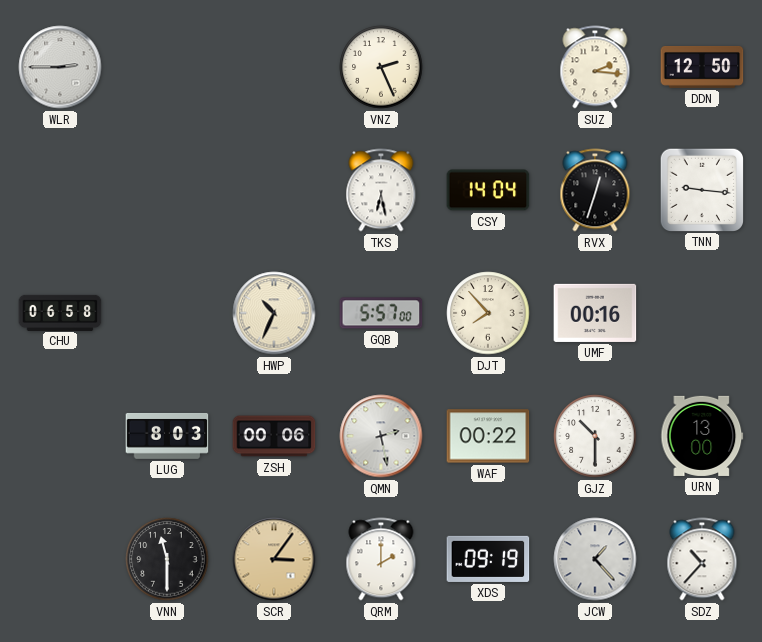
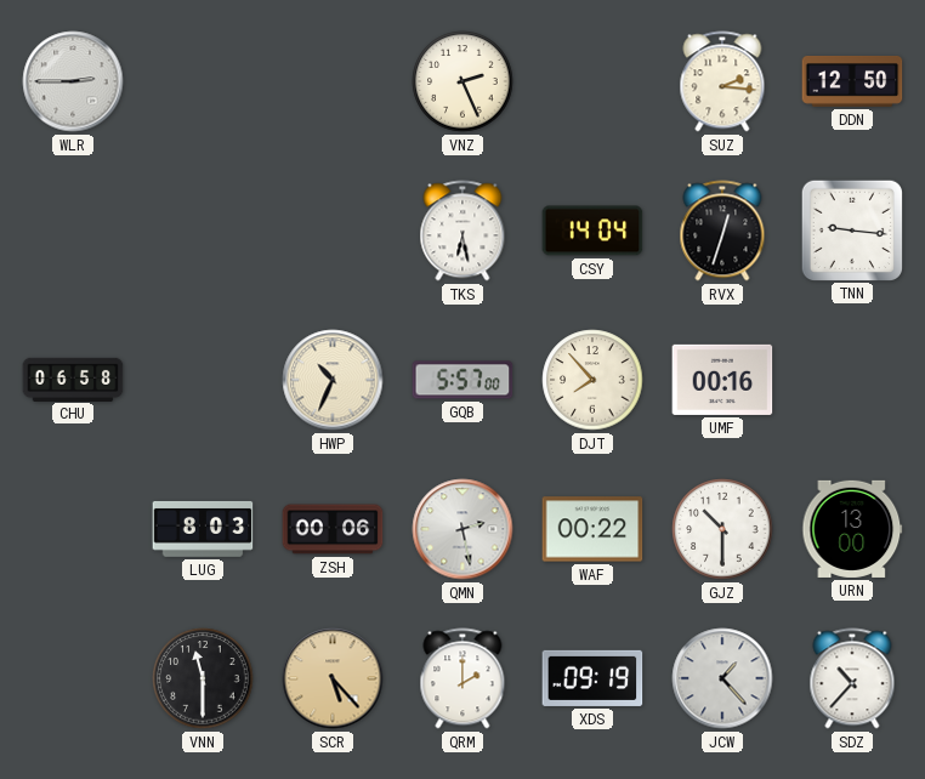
SCR: 3:06 -> 5:23 (333, 678)
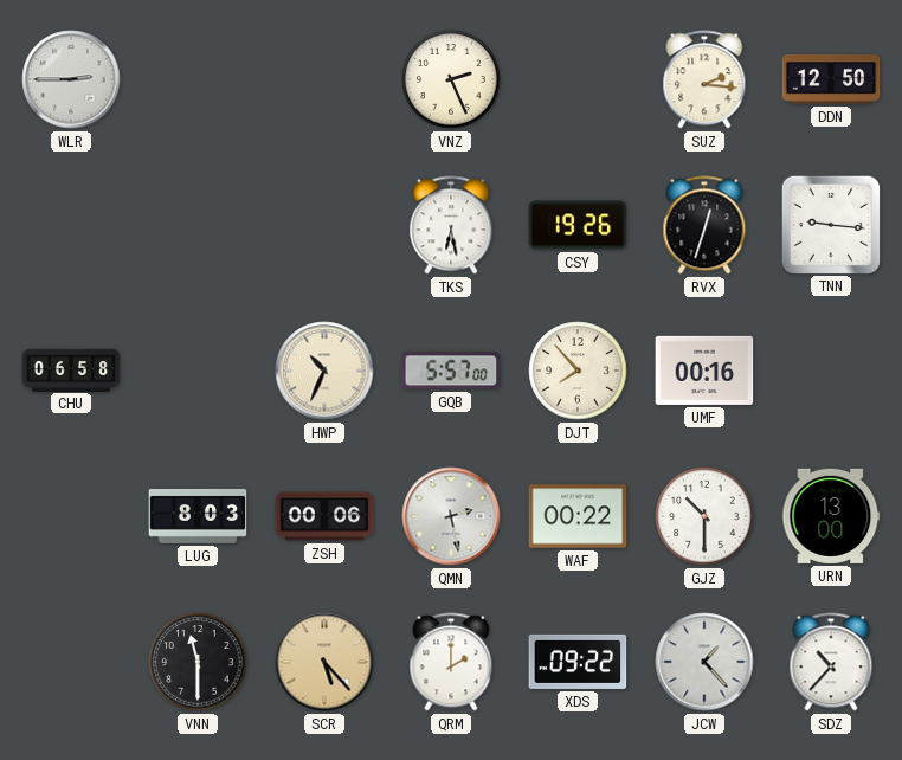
CSY: 14:04 -> 19:26 (578, 225)
XDS: 09:19 -> 09:22 (578, 662)
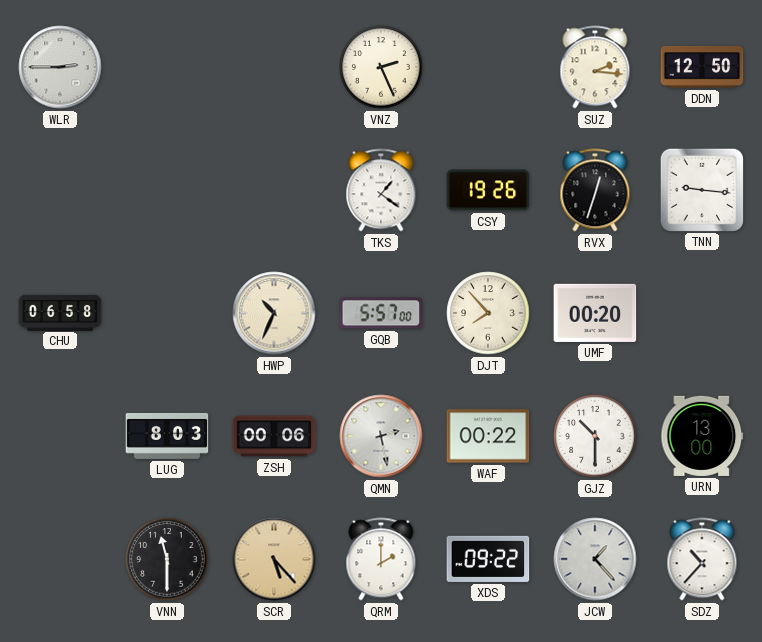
TKS: 6:28 -> 1:21 (381, 190)
UMF: 00:16 -> 00:20 (595, 313)
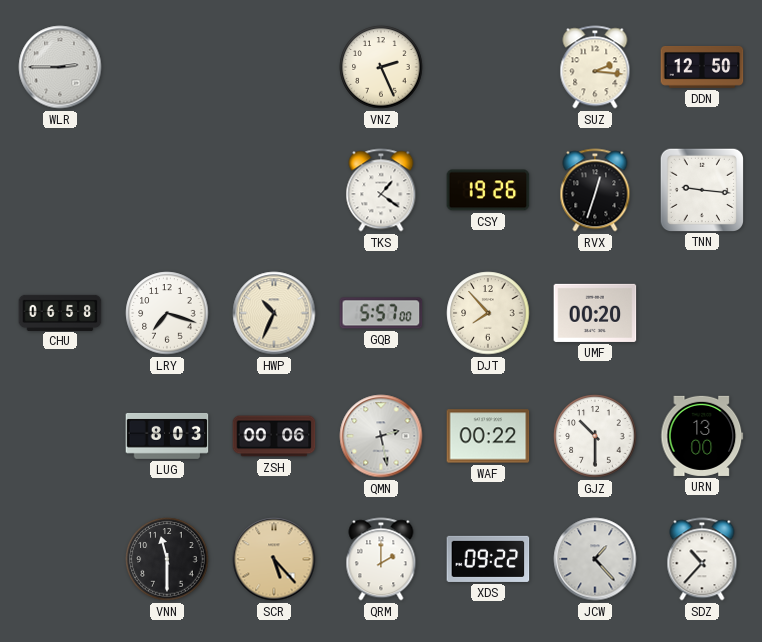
LRY: none -> 7:18 (167, 313)
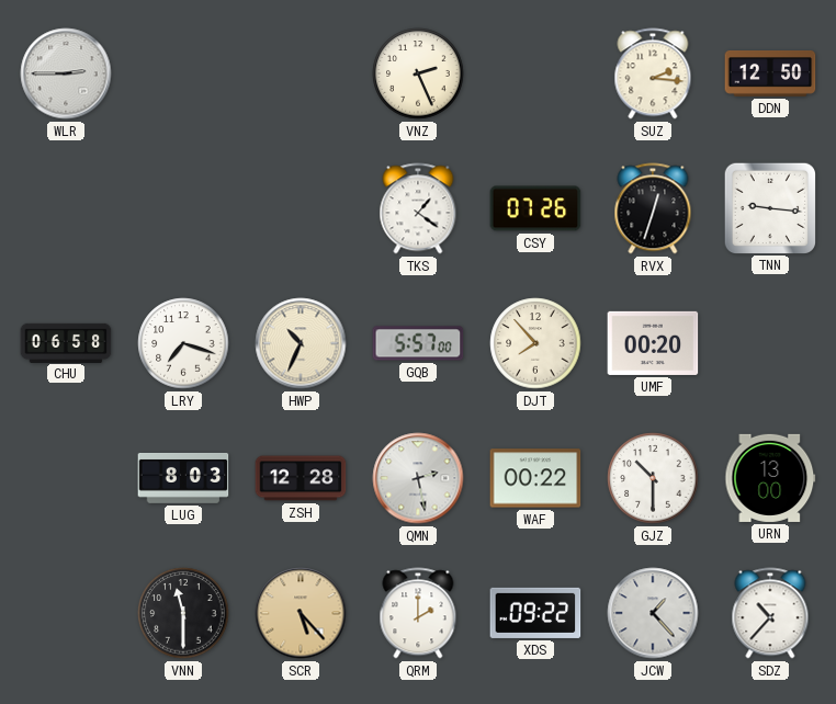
CSY: 19:26 -> 07:26 (535, 208)
ZSH: 00:06 -> 12:28 (301, 478)
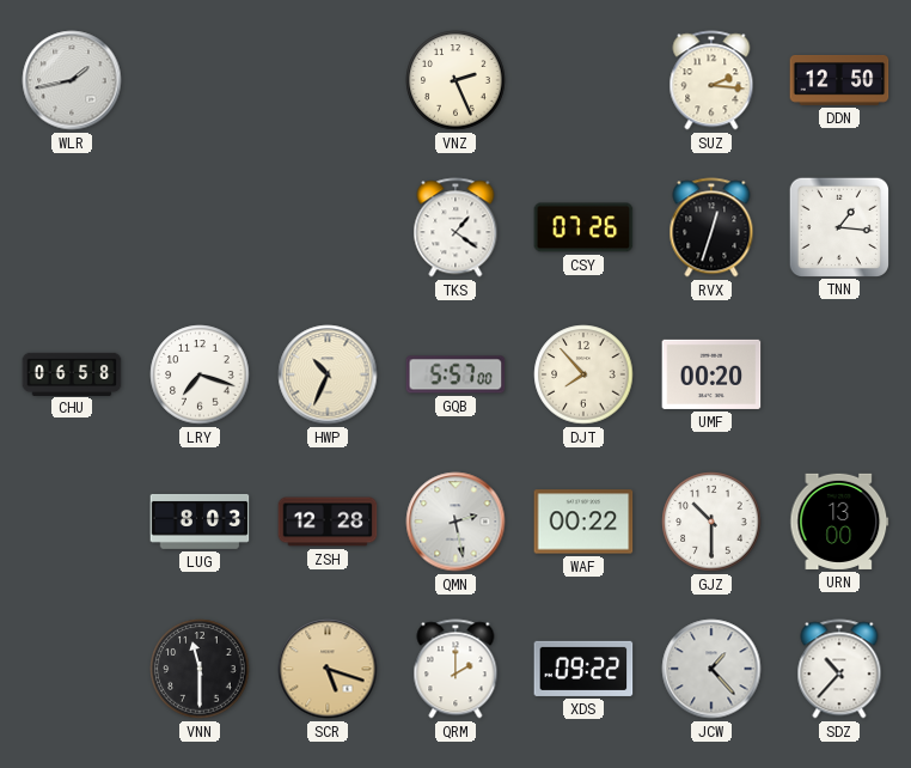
WLR: 2:45 -> 1:43 (72, 80)
TNN: 9:16 -> 1:16 (838, 226)
SCR: 5:23 -> 5:18 (328, 669)
